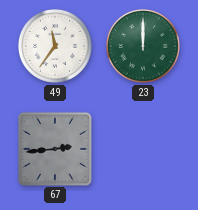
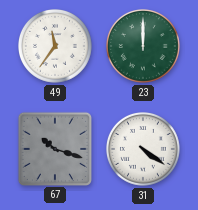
67: 2:44 -> 10:18 (54, 148)
31: none -> 4:21 (144, 150)
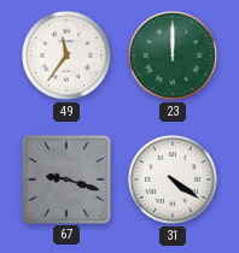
67: 10:18 -> 9:18 (65, 178)
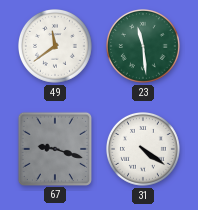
49: 11:36 -> 11:39 (56, 47)
23: 12:00 -> 11:29 (144, 47)
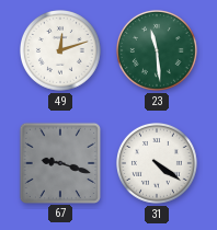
49: 11:39 -> 12:12 (61, 51)
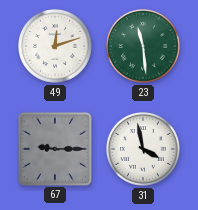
67: 9:18 -> 9:15 (54, 148)
31: 4:21 -> 3:58 (144, 150)
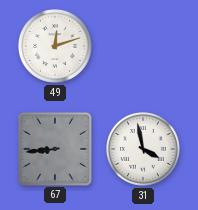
23: 11:29 -> none (144, 47)
67: 9:15 -> 8:44 (54, 148)
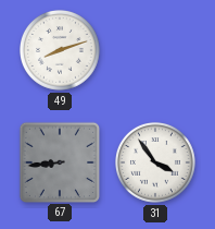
49: 12:12 -> 8:12 (61, 51)
31: 3:58 -> 3:54 (156, 164)
